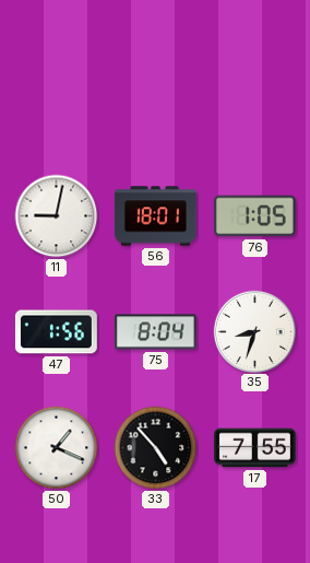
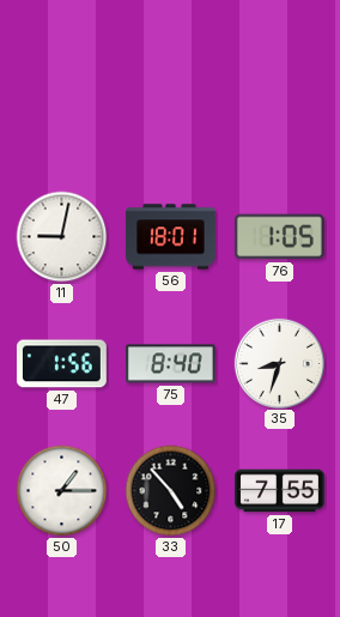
75: 8:04 -> 8:40 (170, 364)
50: 1:19 -> 1:15 (62, 491)
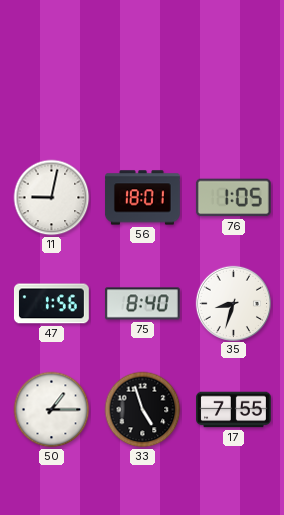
33: 4:53 -> 4:57 (143, 410)
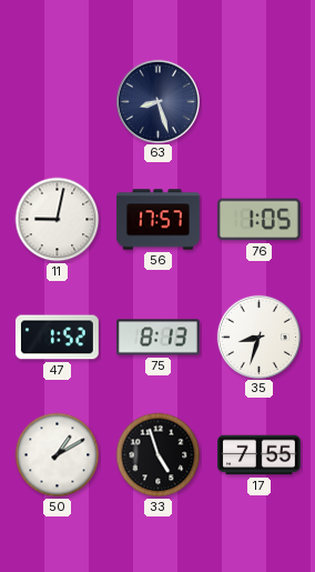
63: none -> 8:27 (157, 101)
56: 18:01 -> 17:57 (159, 220)
47: 1:56 -> 1:52 (57, 338)
75: 8:40 -> 8:13 (157, 338)
50: 1:15 -> 1:10 (58, 455)
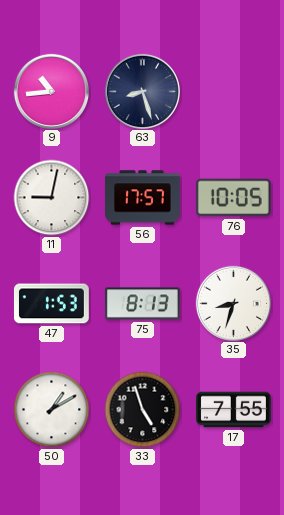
9: none -> 10:44 (51, 91)
76: 1:05 -> 10:05 (233, 198)
47: 1:52 -> 1:53 (51, 304)
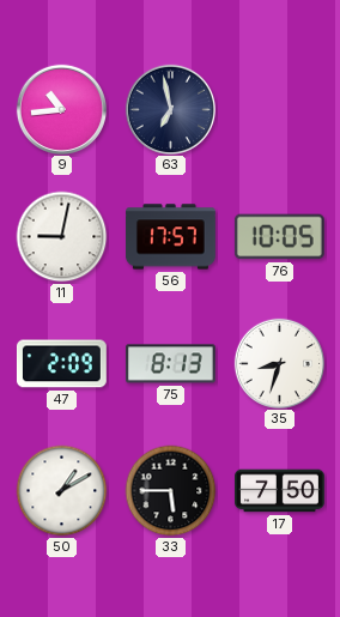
63: 8:27 -> 6:58 (170, 109)
47: 1:53 -> 2:09 (61, 364)
33: 4:57 -> 5:45 (171, 491)
17: 7:55 -> 7:50 (280, 491)
